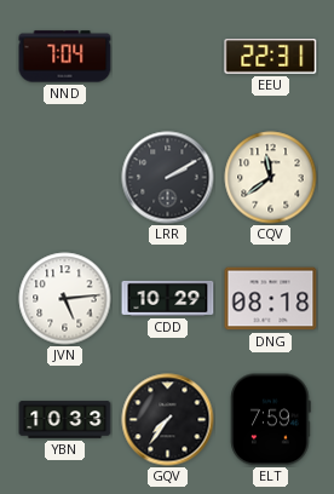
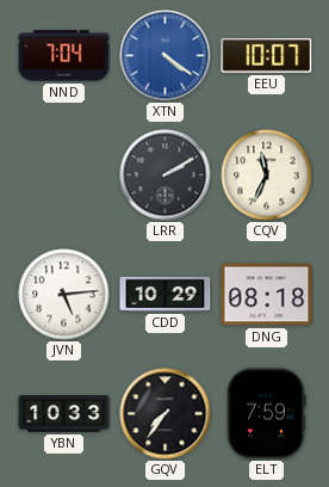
XTN: none -> 4:21 (166, 56)
EEU: 22:31 -> 10:07 (267, 56)
CQV: 11:39 -> 11:34 (267, 175)
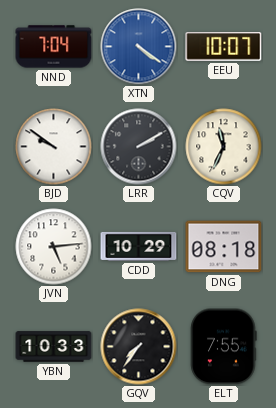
BJD: none -> 9:51 (54, 147)
ELT: 7:59 -> 7:55 (224, 347)
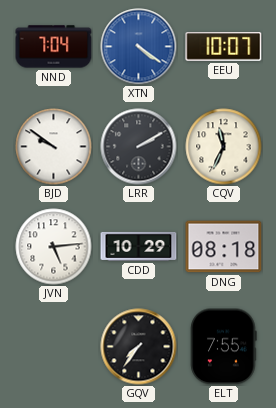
YBN: 10:33 -> none (54, 347)
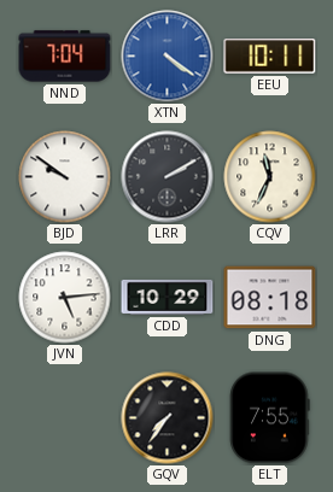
EEU: 10:07 -> 10:11 (270, 57)
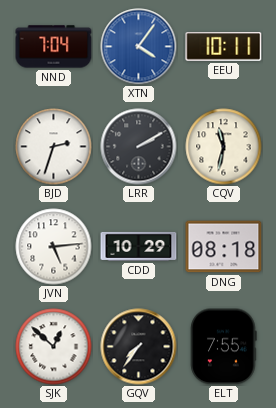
XTN: 4:21 -> 4:06 (139, 47)
BJD: 9:51 -> 2:33 (54, 147)
CQV: 11:34 -> 11:32 (224, 147)
SJK: none -> 12:52 (54, 347)
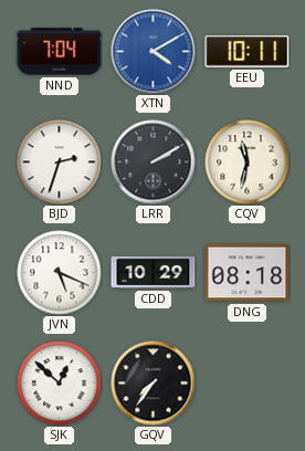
XTN: 4:06 -> 4:10 (154, 52)
JVN: 5:14 -> 5:19 (60, 273)
ELT: 7:55 -> none (224, 347)
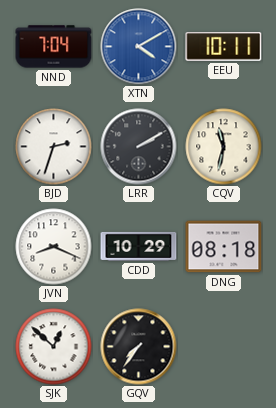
JVN: 5:19 -> 8:19 (54, 247)
